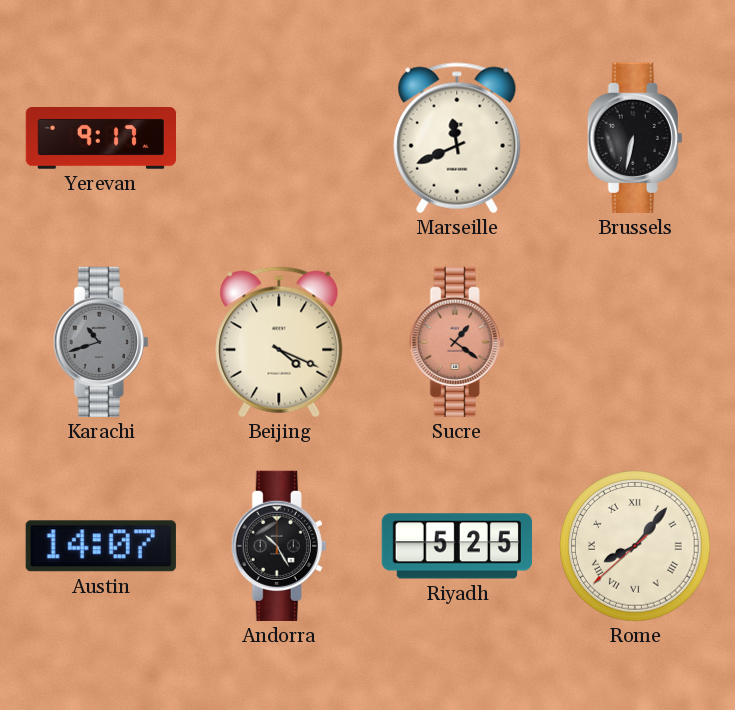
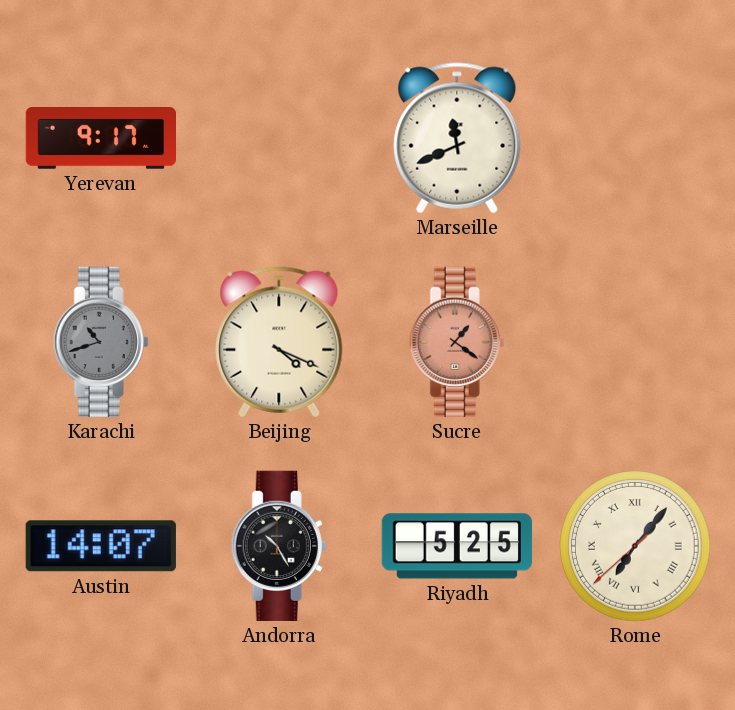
Brussels: 6:32 -> none (635, 138)
Rome: 8:06 -> 7:06 (635, 546)
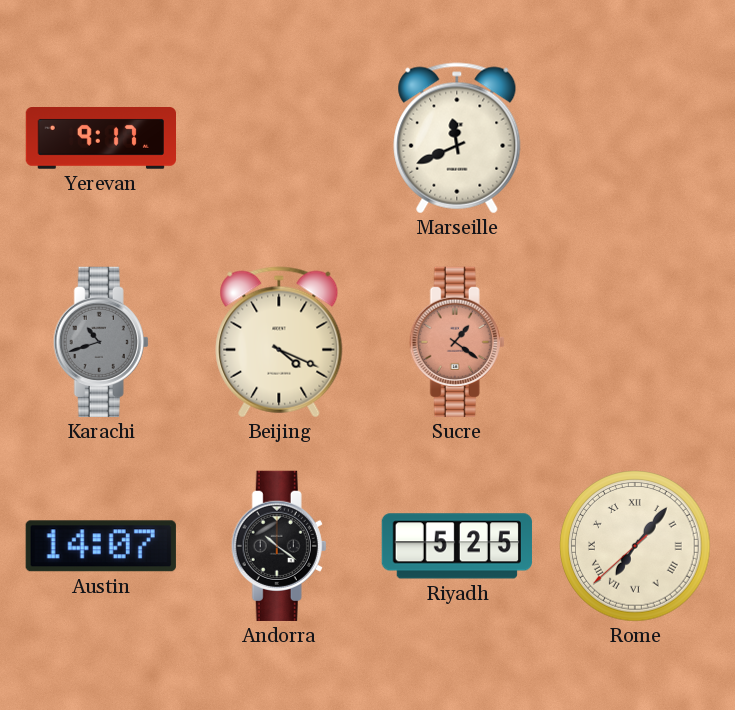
Andorra: 10:25 -> 10:21 (279, 546)
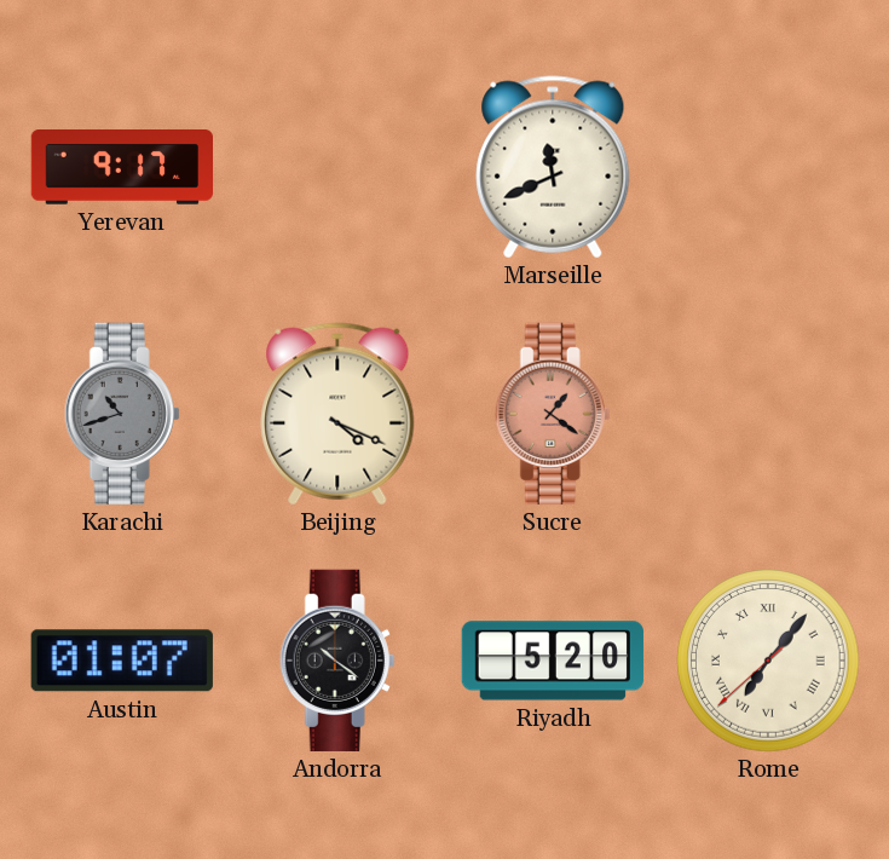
Austin: 14:07 -> 01:07 (122, 661)
Riyadh: 5:25 -> 5:20 (553, 661)
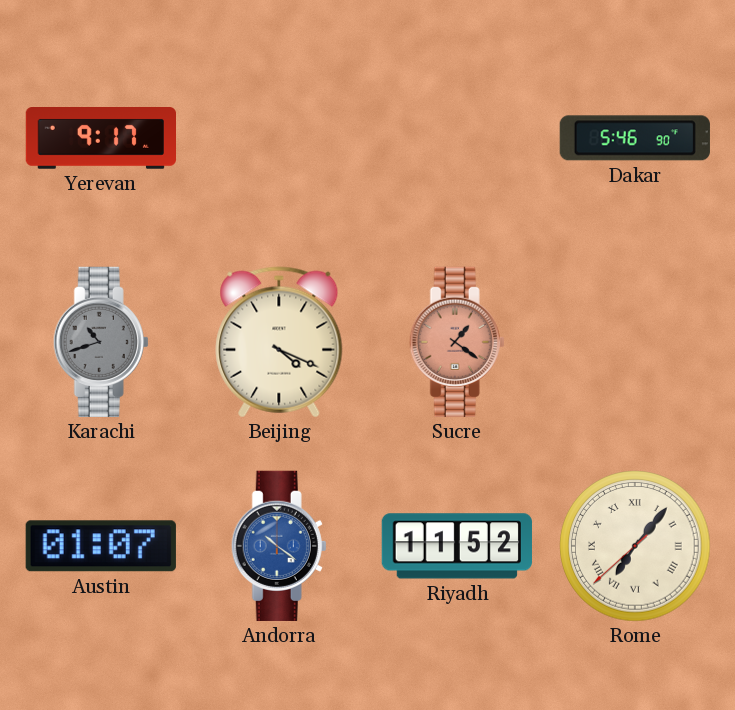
Marseille: 11:41 -> none (553, 167)
Dakar: none -> 5:46 (635, 138)
Andorra dial: black -> blue (279, 546)
Riyadh: 5:20 -> 11:52 (457, 546)
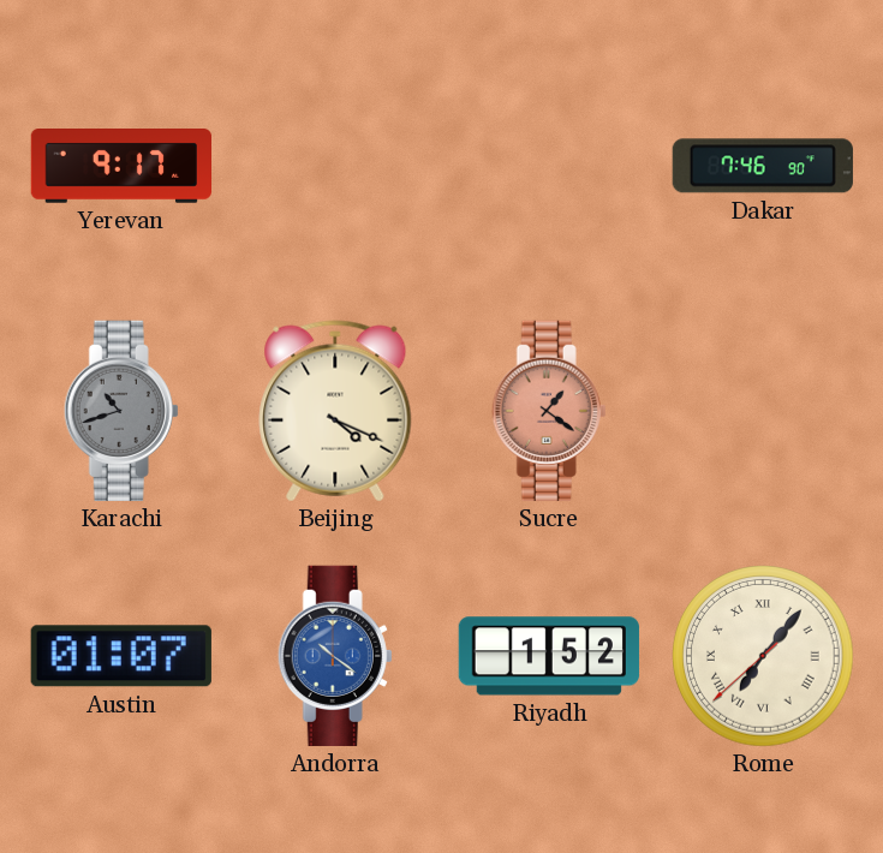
Dakar: 5:46 -> 7:46 (763, 166)
Riyadh: 11:52 -> 1:52 (549, 656)
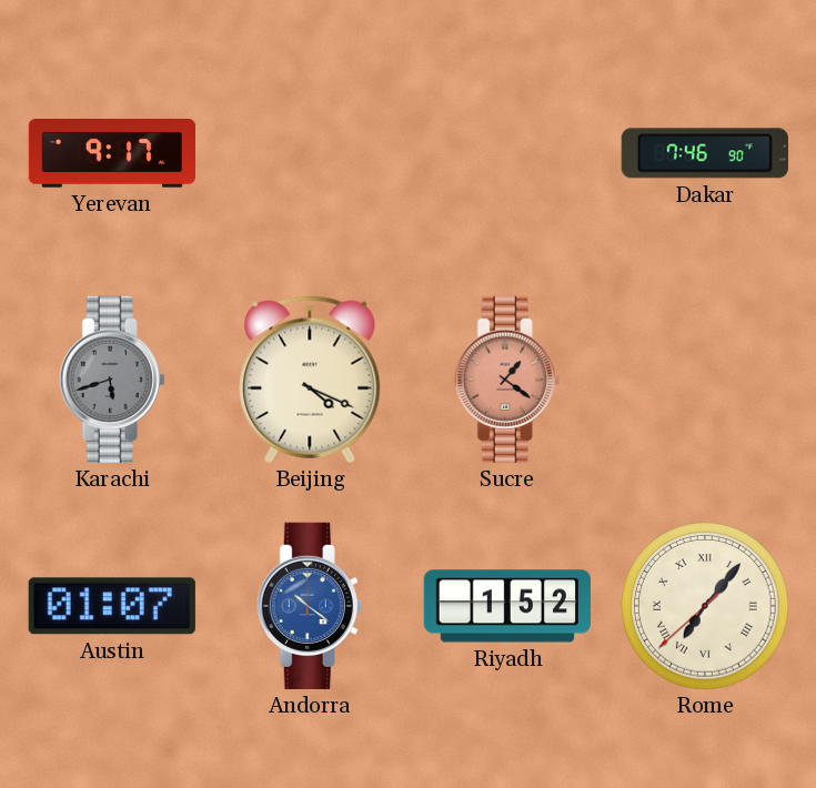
Karachi: 10:42 -> 5:42 (112, 380)
